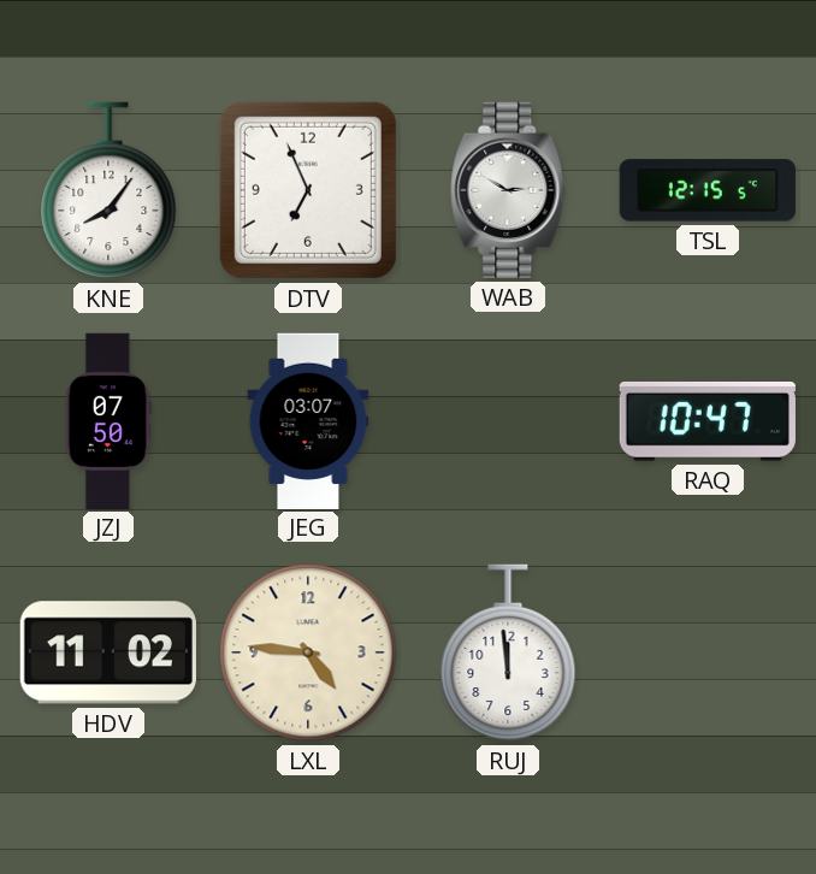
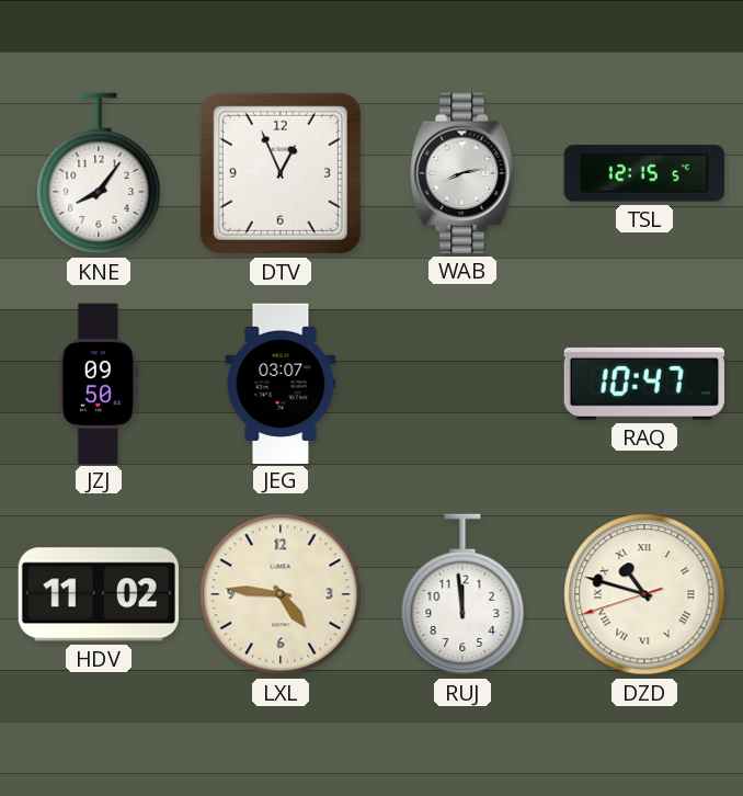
DTV: 6:56 -> 12:56 (281, 173)
WAB: 2:50 -> 8:13 (462, 173)
JZJ: 07:50 -> 09:50 (99, 383)
DZD: none -> 10:47 (644, 594)
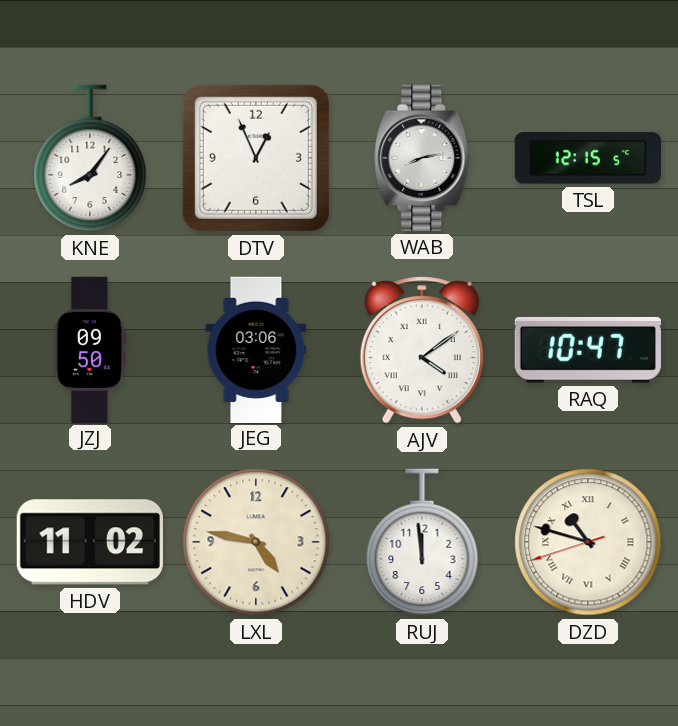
JEG: 03:07 -> 03:06 (256, 349)
AJV: none -> 4:09 (422, 350)
LXL: 4:46 -> 4:47 (256, 542)
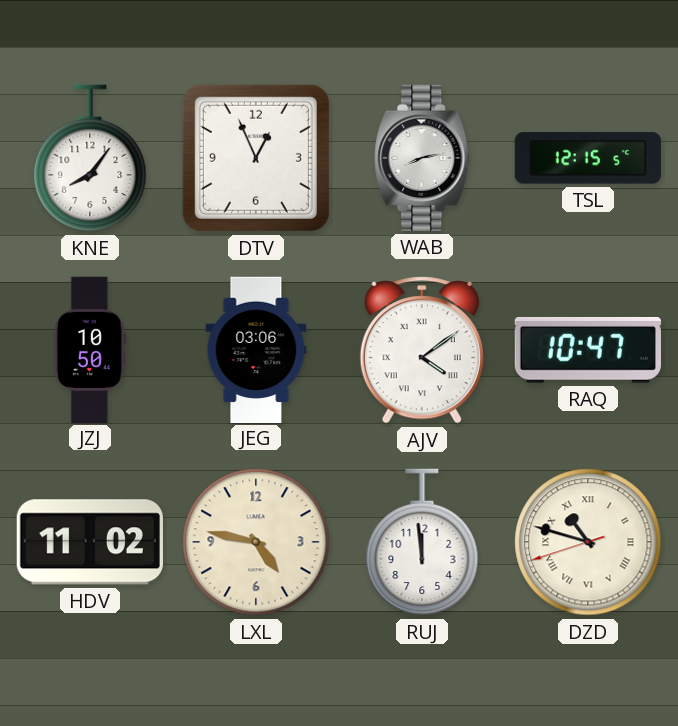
JZJ: 09:50 -> 10:50 (90, 349)
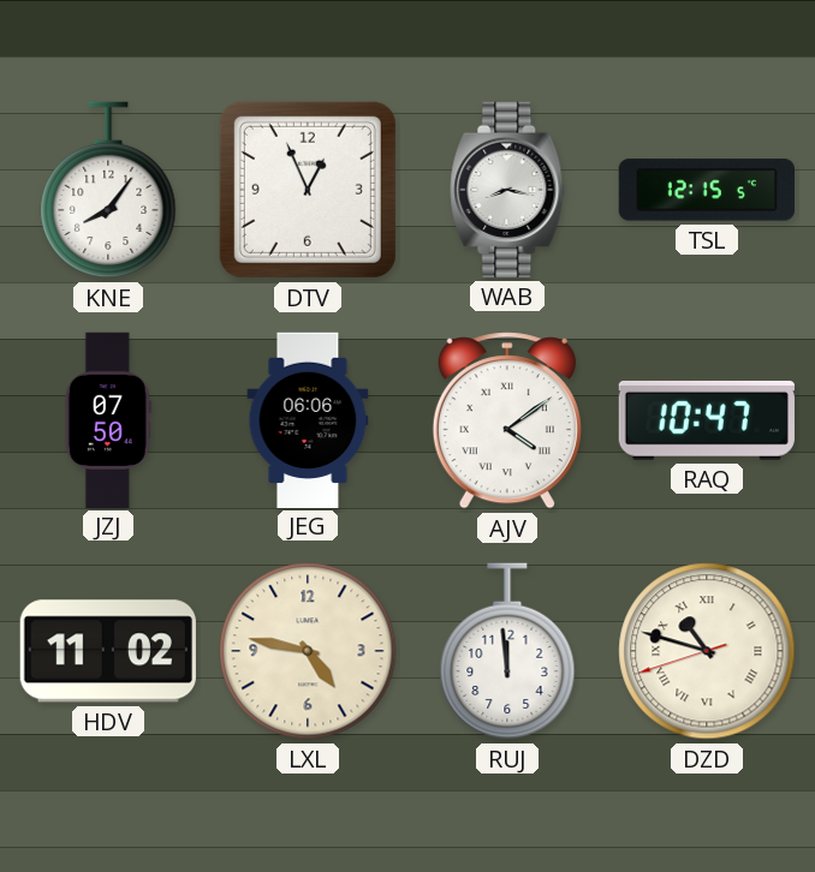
WAB: 8:13 -> 8:17 (507, 190)
JZJ: 10:50 -> 07:50 (108, 419)
JEG: 03:06 -> 06:06 (308, 419)
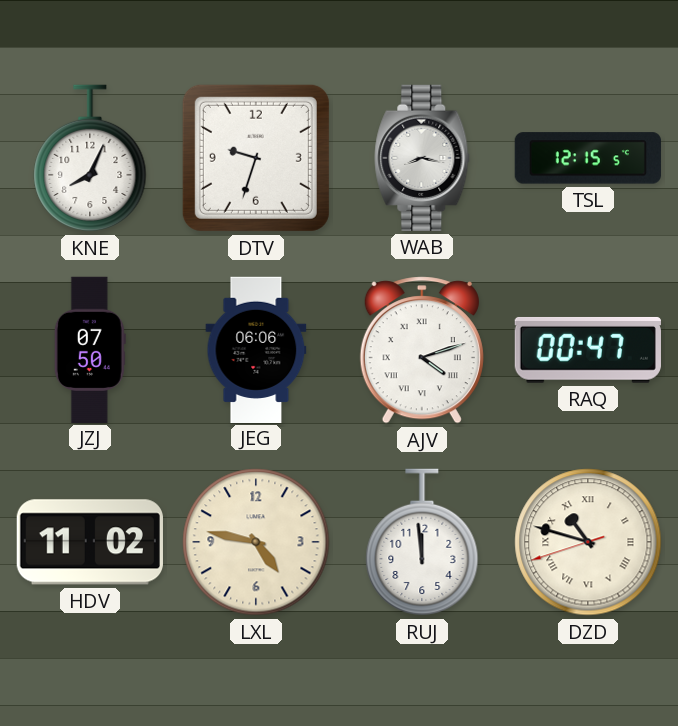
KNE: 8:06 -> 8:04 (90, 158)
DTV: 12:56 -> 9:33 (256, 158)
AJV: 4:09 -> 4:12 (422, 350)
RAQ: 10:47 -> 00:47 (588, 350)
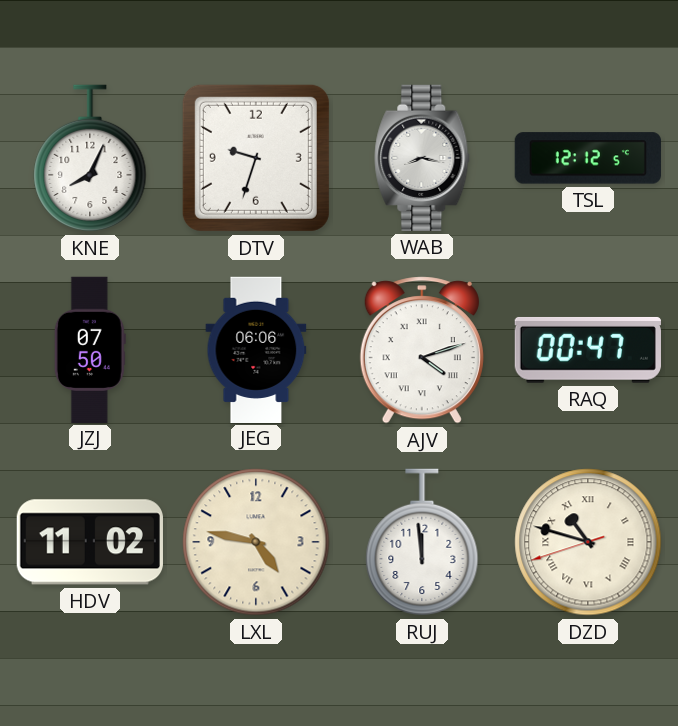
TSL: 12:15 -> 12:12 (588, 158)
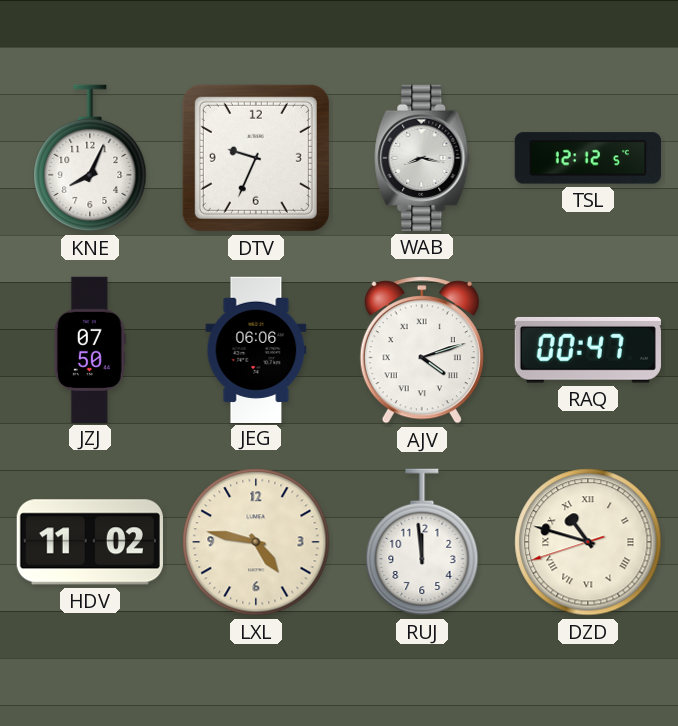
DTV: 9:33 -> 9:34 (256, 158)
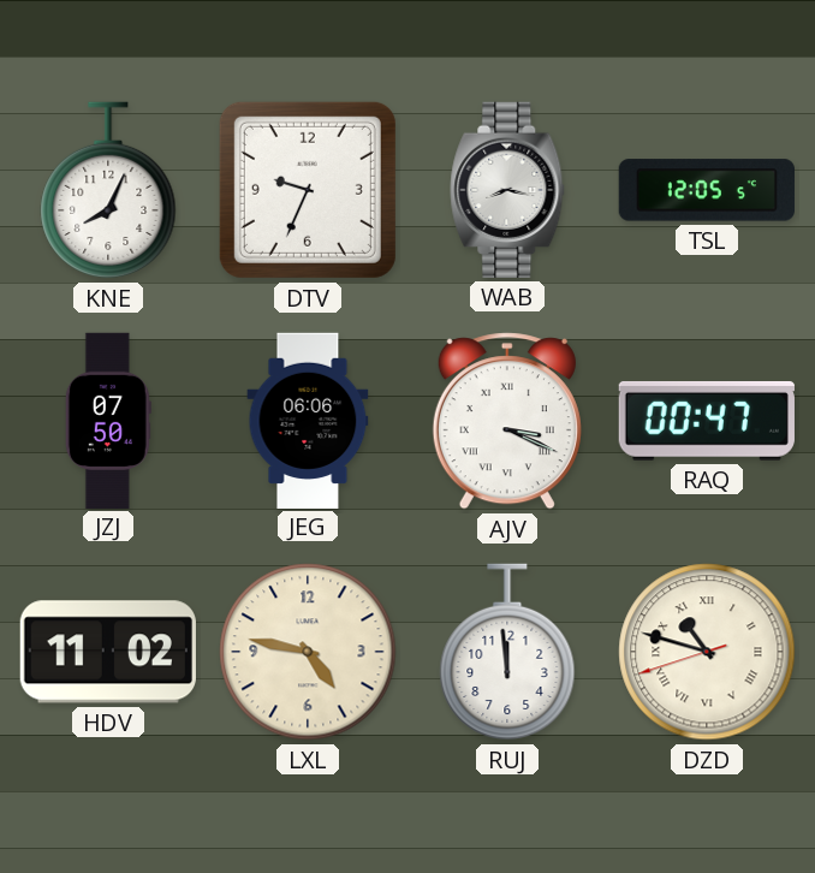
TSL: 12:12 -> 12:05 (707, 190)
AJV: 4:12 -> 3:19 (507, 421)
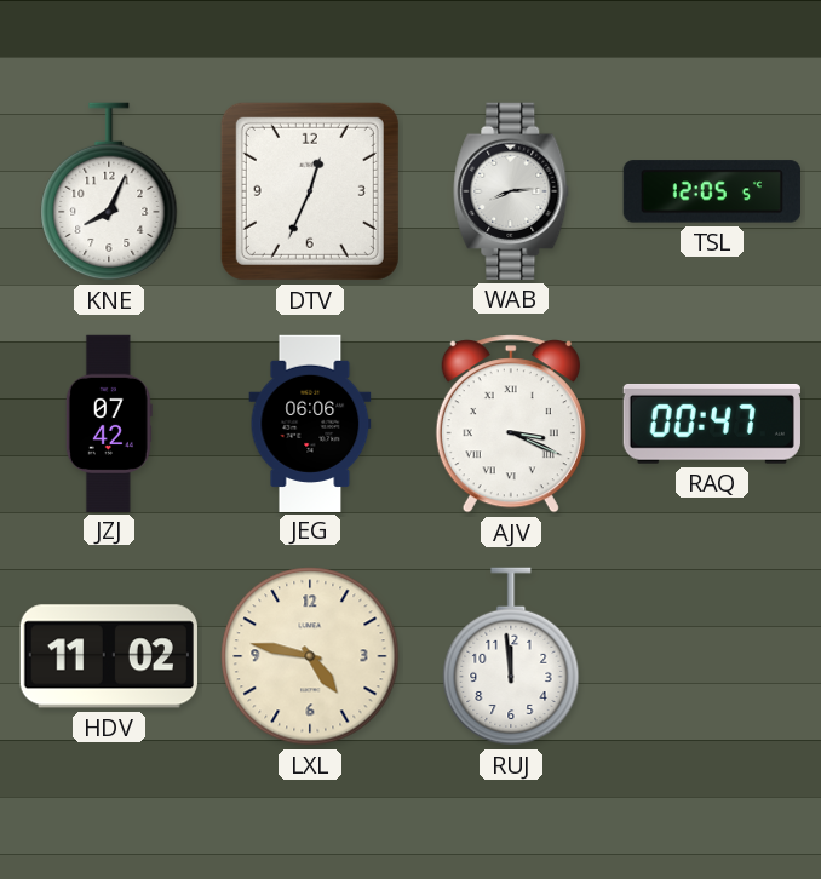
DTV: 9:34 -> 12:34 (310, 191)
WAB: 8:17 -> 8:14 (511, 191)
JZJ: 07:50 -> 07:42 (109, 423)
DZD: 10:47 -> none (707, 652)
